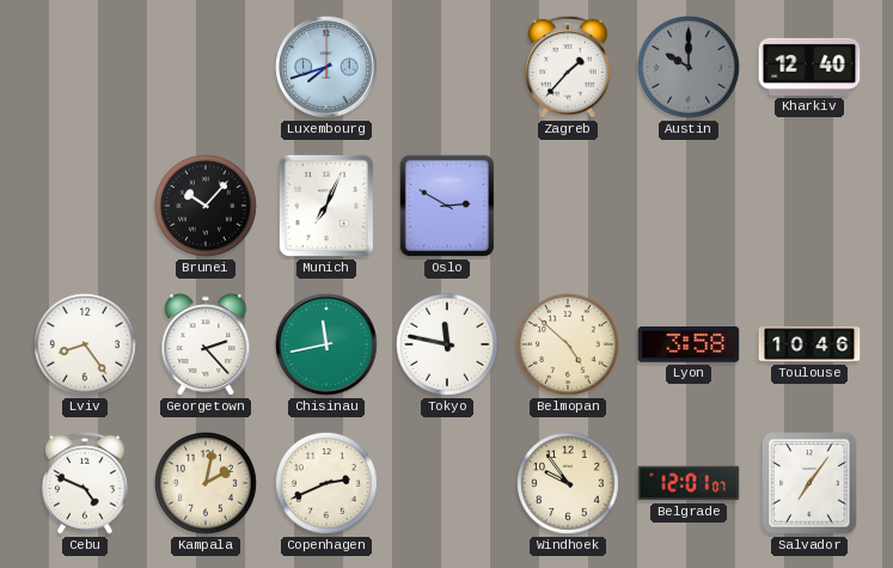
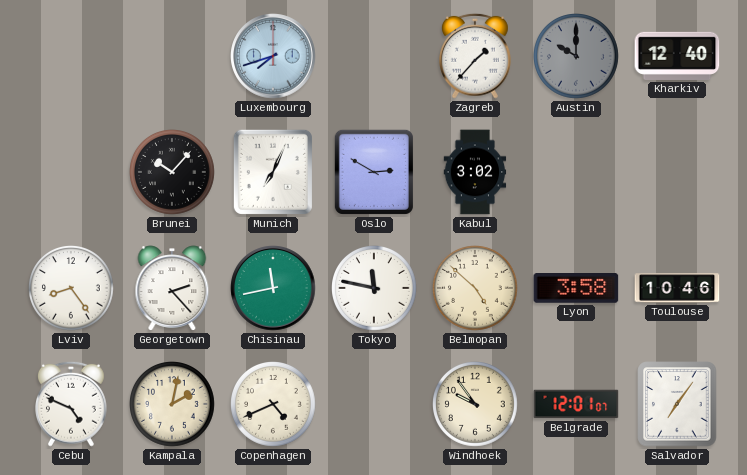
Kabul: none -> 3:02 (475, 172)
Copenhagen: 2:41 -> 4:41 (274, 405)
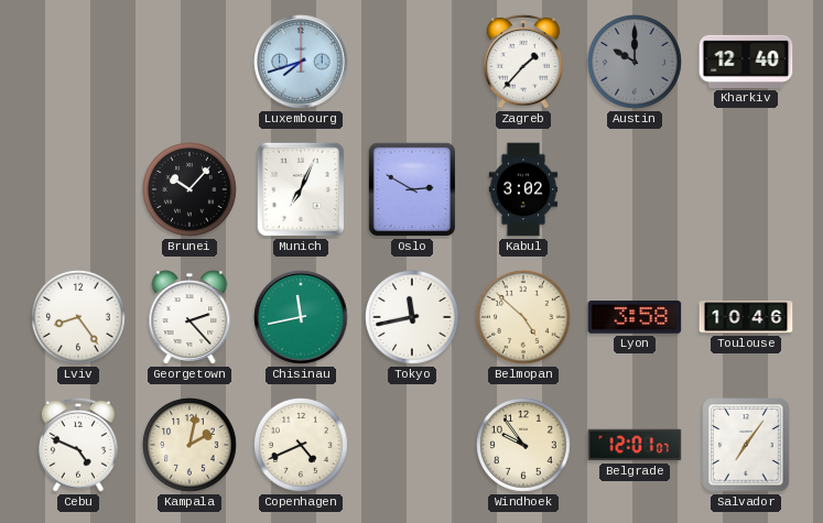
Tokyo: 11:47 -> 11:43 (413, 318)
